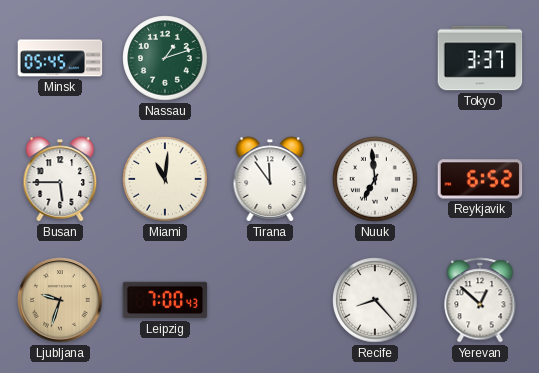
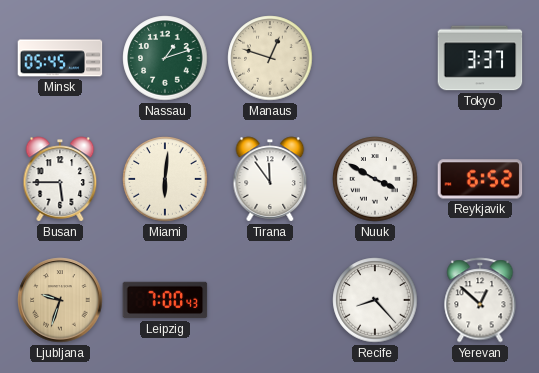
Manaus: none -> 12:48 (270, 58)
Miami: 11:01 -> 6:01 (165, 179)
Nuuk: 6:59 -> 3:50 (375, 179)
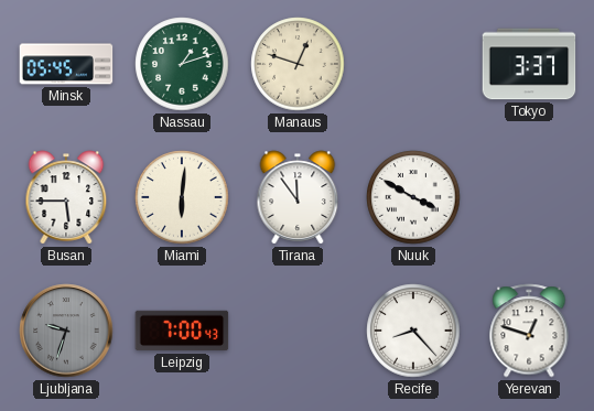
Reykjavik: 6:52 -> none (480, 179)
Ljubljana dial: champagne -> grey (66, 331)
Yerevan: 12:52 -> 12:48 (529, 331)
